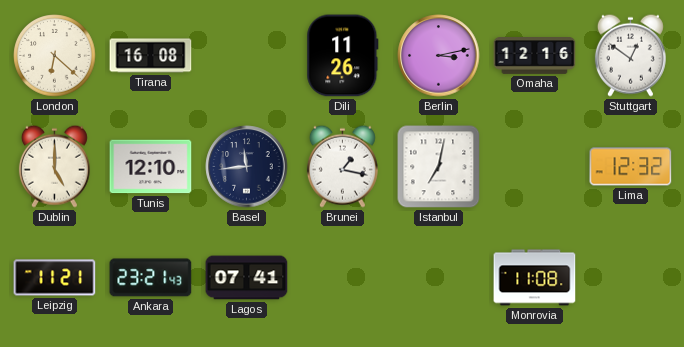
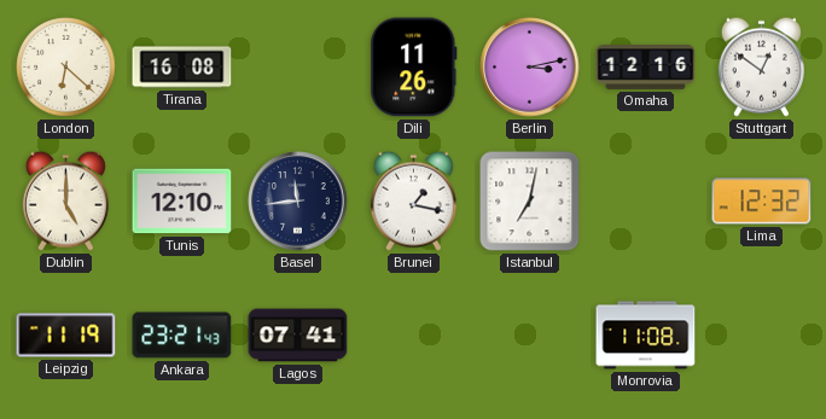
Leipzig: 11:21 -> 11:19 (66, 336)
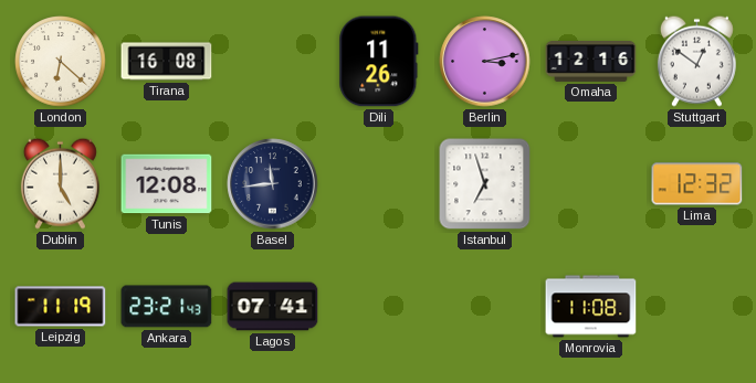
Tunis: 12:10 -> 12:08 (167, 184)
Brunei: 1:17 -> none (413, 200)
Istanbul: 7:02 -> 6:57 (485, 184)
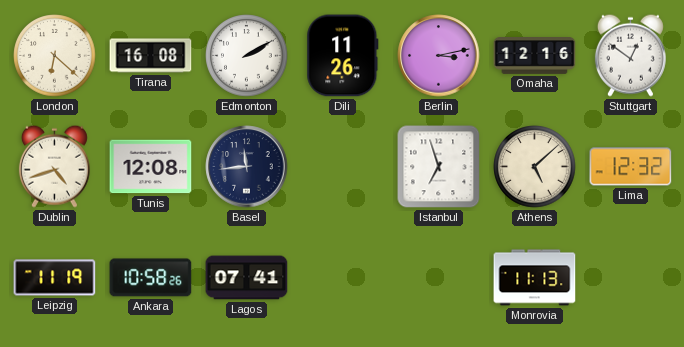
Edmonton: none -> 2:10 (247, 56)
Dublin: 5:00 -> 4:42 (54, 166)
Athens: none -> 5:08 (535, 167)
Ankara: 23:21 -> 10:58 (151, 278)
Monrovia: 11:08 -> 11:13 (535, 278)
